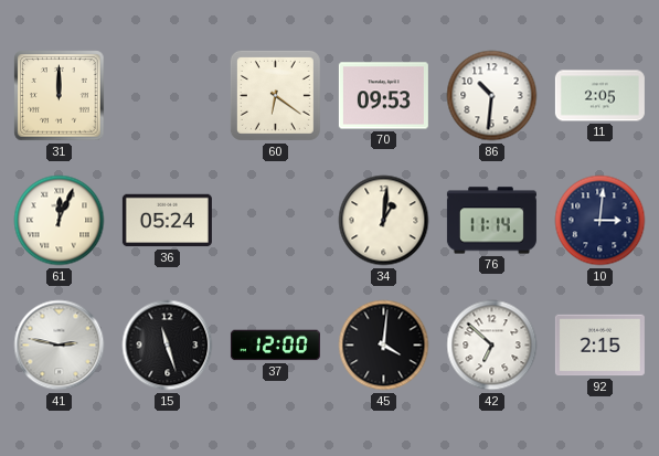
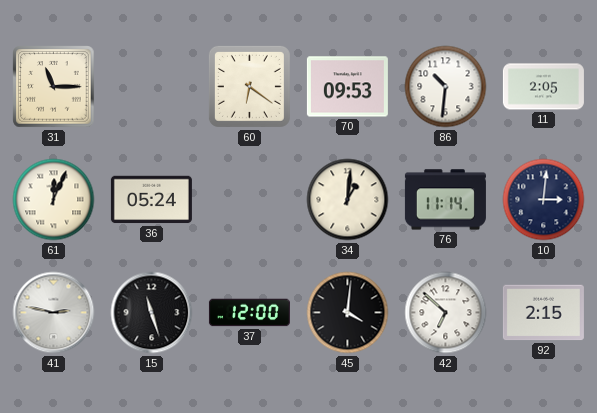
31: 12:00 -> 11:15 (54, 87)
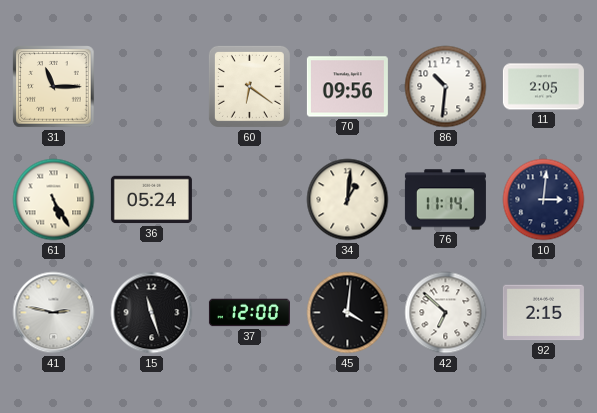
70: 09:53 -> 09:56 (347, 87)
61: 12:04 -> 5:25 (54, 200)
